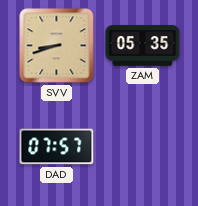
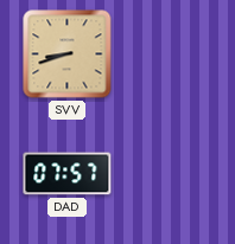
ZAM: 05:35 -> none (143, 46)
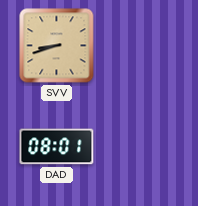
DAD: 07:57 -> 08:01 (57, 147)
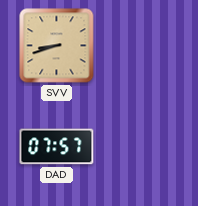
DAD: 08:01 -> 07:57 (57, 147)
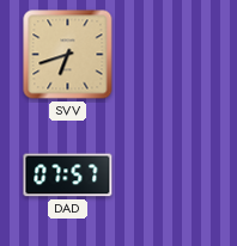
SVV: 8:42 -> 6:42 (68, 55)
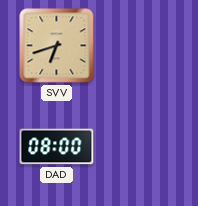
DAD: 07:57 -> 08:00 (57, 147)
